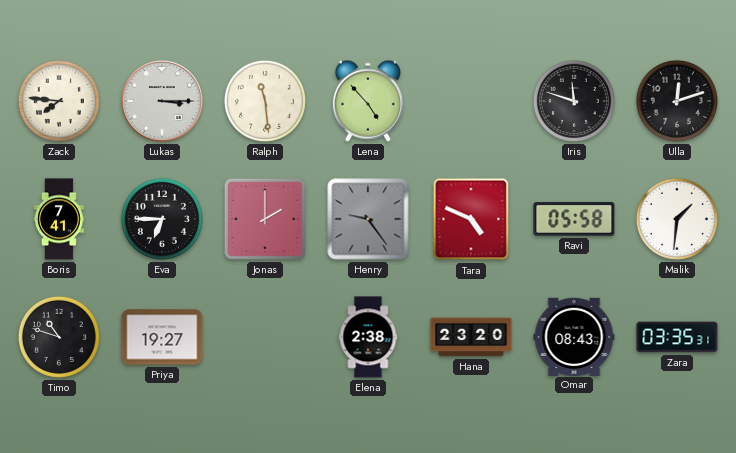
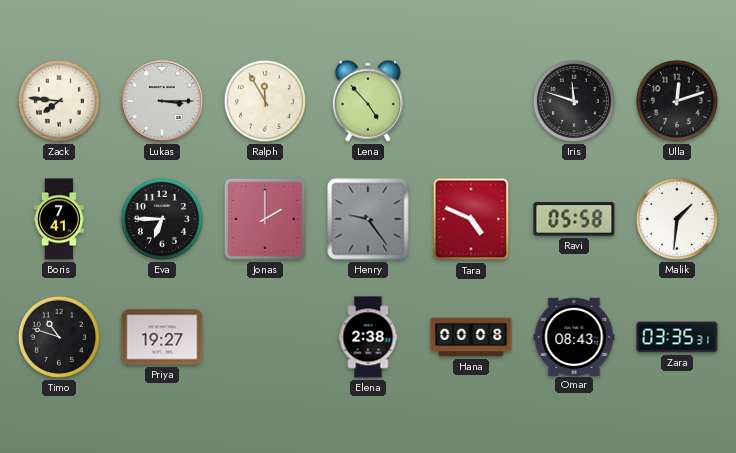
Ralph: 11:29 -> 11:55 (265, 101)
Hana: 23:20 -> 00:08 (471, 337)
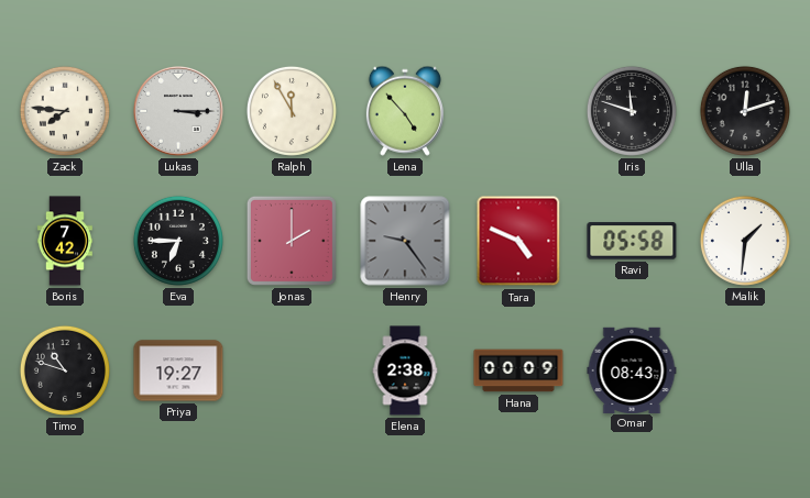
Boris: 7:41 -> 7:42 (65, 241)
Hana: 00:08 -> 00:09 (518, 370)
Zara: 03:35 -> none (677, 337)
